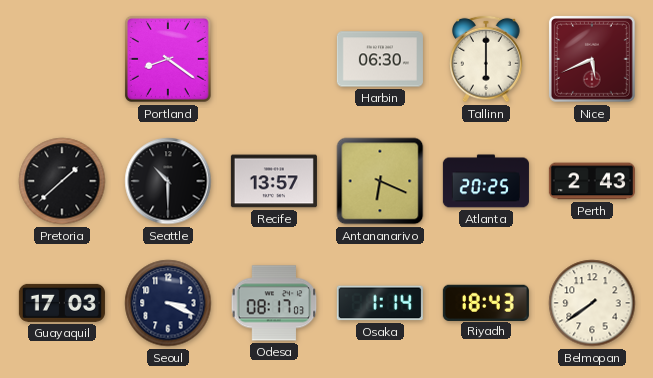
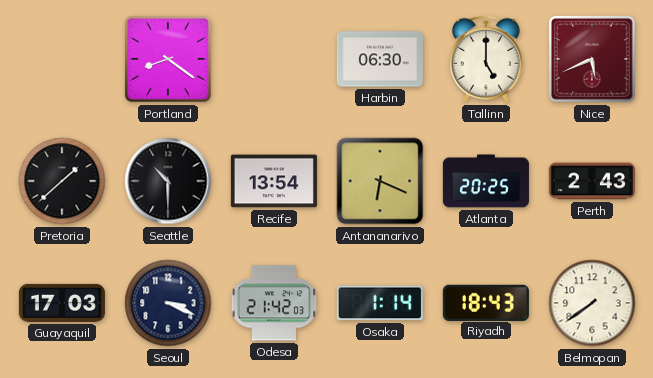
Tallinn: 6:00 -> 5:00 (486, 59)
Recife: 13:57 -> 13:54 (274, 181)
Odesa: 08:17 -> 21:42 (274, 303)
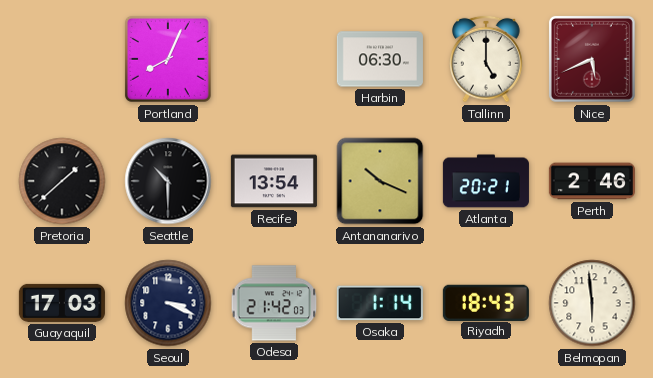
Portland: 8:21 -> 8:04 (168, 59)
Antananarivo: 6:19 -> 10:19 (380, 181)
Atlanta: 20:25 -> 20:21 (486, 181)
Perth: 2:43 -> 2:46 (592, 181)
Belmopan: 7:39 -> 5:59 (592, 303)
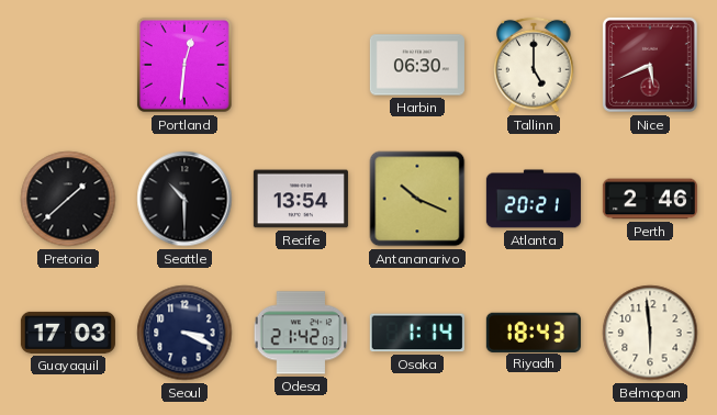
Portland: 8:04 -> 12:31 (184, 65)
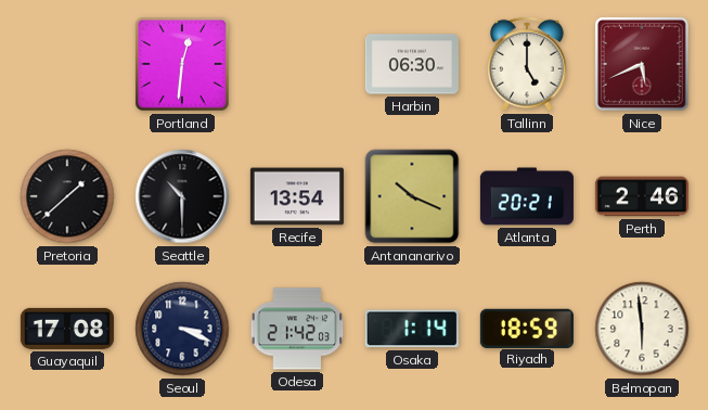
Guayaquil: 17:03 -> 17:08 (67, 329)
Riyadh: 18:43 -> 18:59 (527, 328)
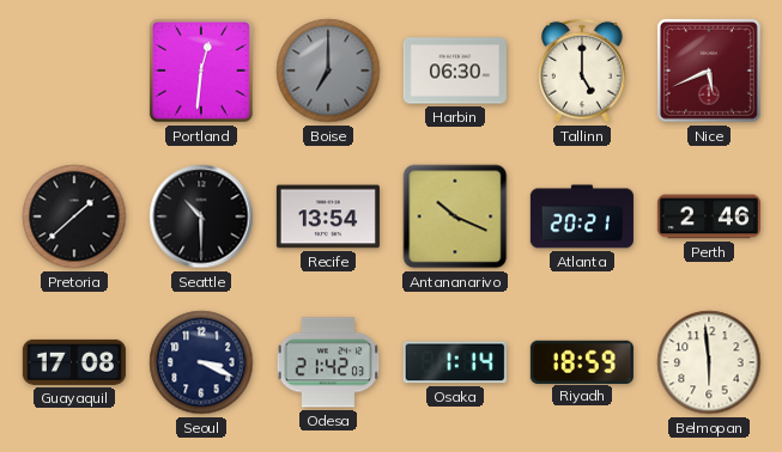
Boise: none -> 7:00 (328, 71)
